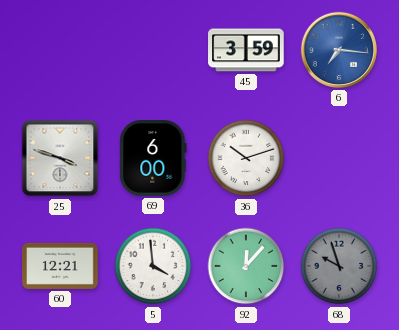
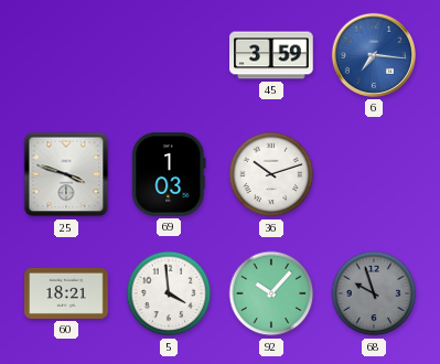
69: 6:00 -> 1:03 (169, 174)
60: 12:21 -> 18:21 (66, 293)
92: 12:07 -> 10:07 (271, 293)
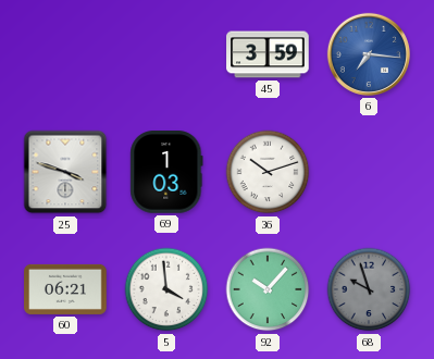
60: 18:21 -> 06:21 (65, 289)
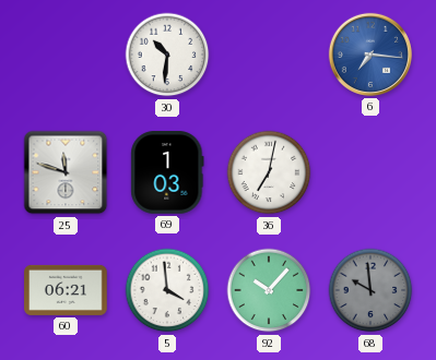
30: none -> 10:31 (167, 55)
45: 3:59 -> none (268, 54)
25: 3:48 -> 11:48 (66, 172)
36: 10:12 -> 7:02 (269, 172)
68: 9:57 -> 9:59 (370, 290)
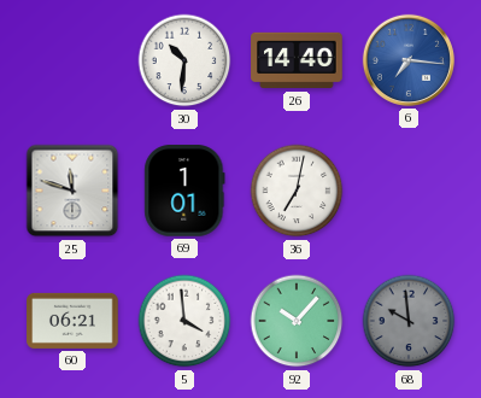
26: none -> 14:40 (297, 60)
69: 1:03 -> 1:01 (184, 191)
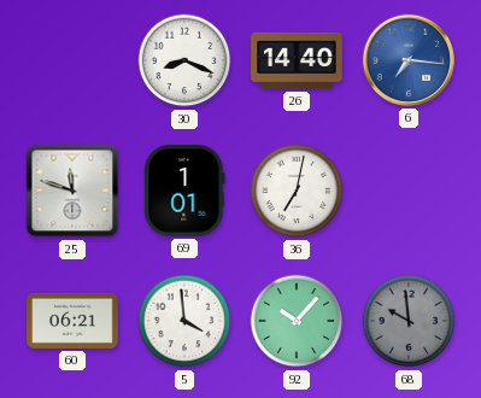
30: 10:31 -> 8:19 (184, 60)
